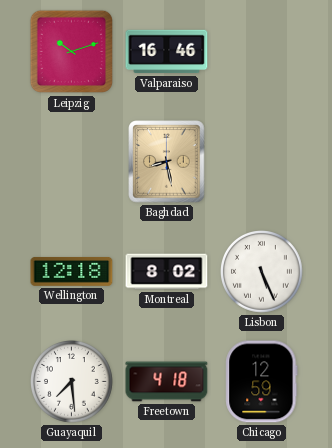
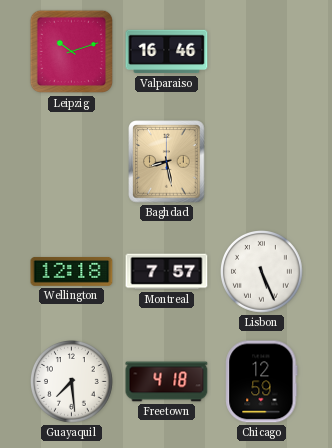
Montreal: 8:02 -> 7:57 (167, 272)
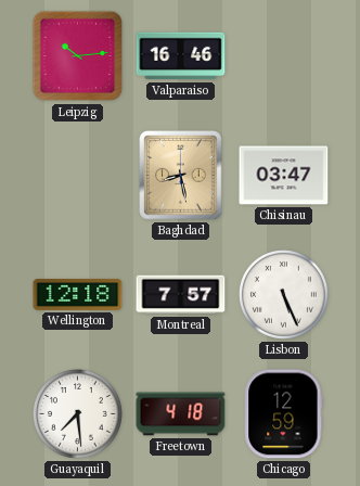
Leipzig: 10:12 -> 10:14 (78, 56)
Chisinau: none -> 03:47 (284, 176)
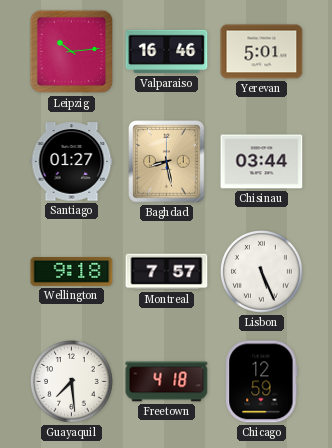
Yerevan: none -> 5:01 (262, 52)
Santiago: none -> 01:27 (72, 162)
Chisinau: 03:47 -> 03:44 (262, 162)
Wellington: 12:18 -> 9:18 (72, 271)
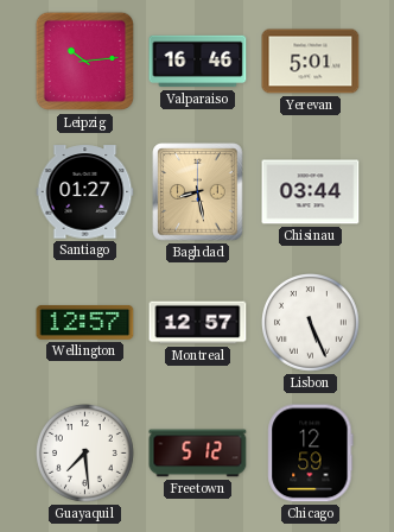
Wellington: 9:18 -> 12:57 (85, 322)
Montreal: 7:57 -> 12:57 (198, 323)
Freetown: 4:18 -> 5:12 (198, 454)
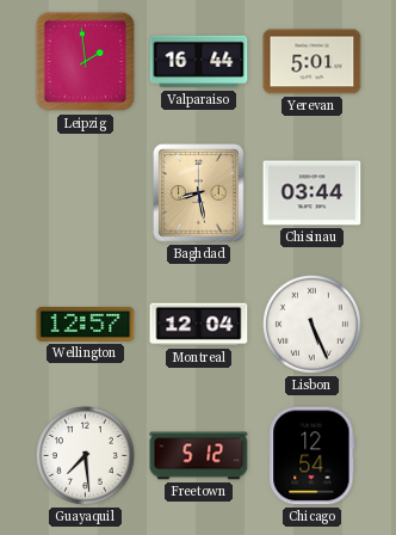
Leipzig: 10:14 -> 1:59 (86, 62)
Valparaiso: 16:46 -> 16:44 (199, 62)
Santiago: 01:27 -> none (85, 192)
Montreal: 12:57 -> 12:04 (199, 325)
Chicago: 12:59 -> 12:54 (313, 456)
